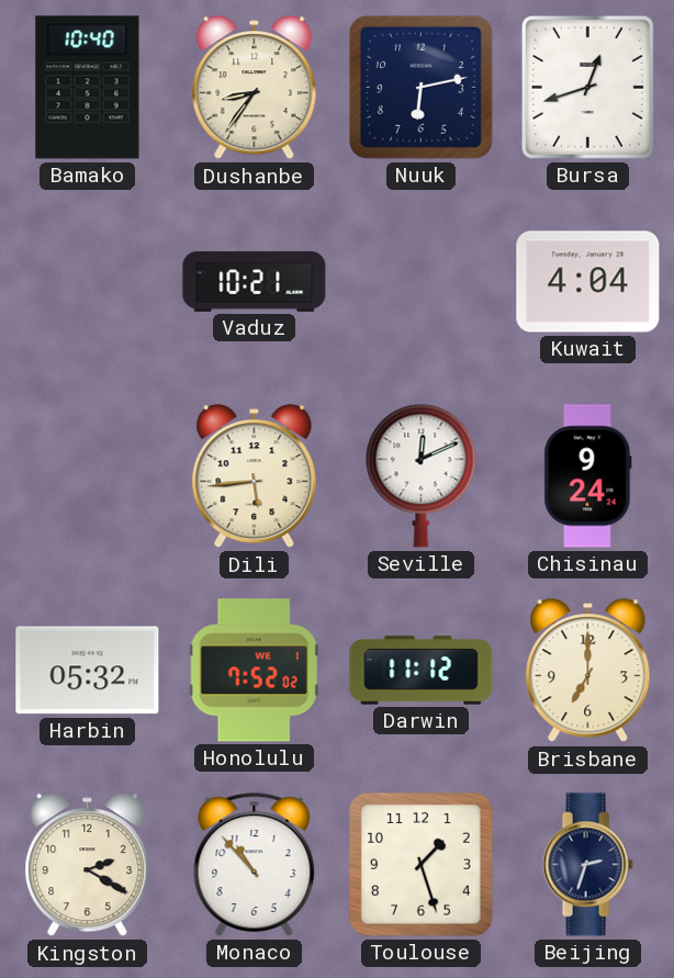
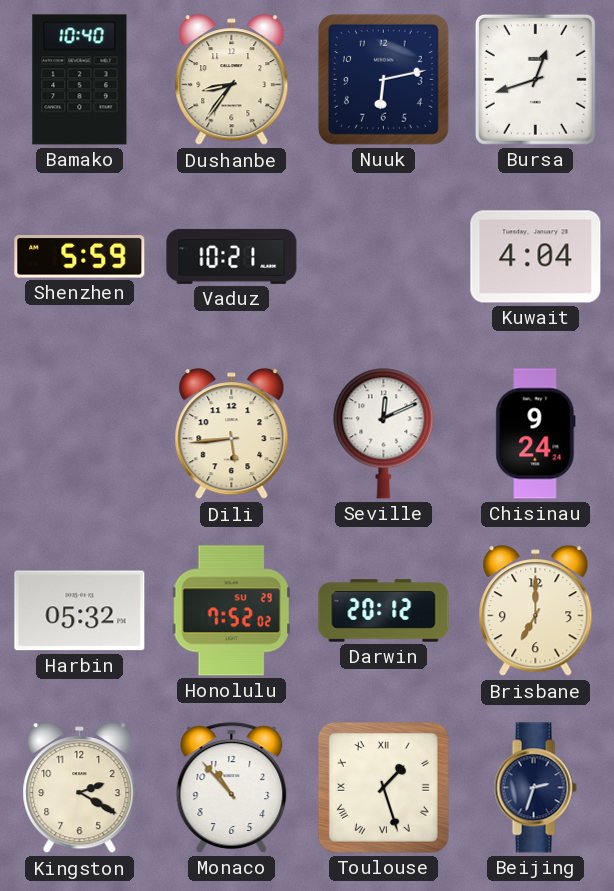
Shenzhen: none -> 5:59 (80, 257)
Honolulu date: WE 1 -> SU 29 (231, 611)
Darwin: 11:12 -> 20:12 (384, 611)
Toulouse numerals: Arabic -> Roman (383, 787)
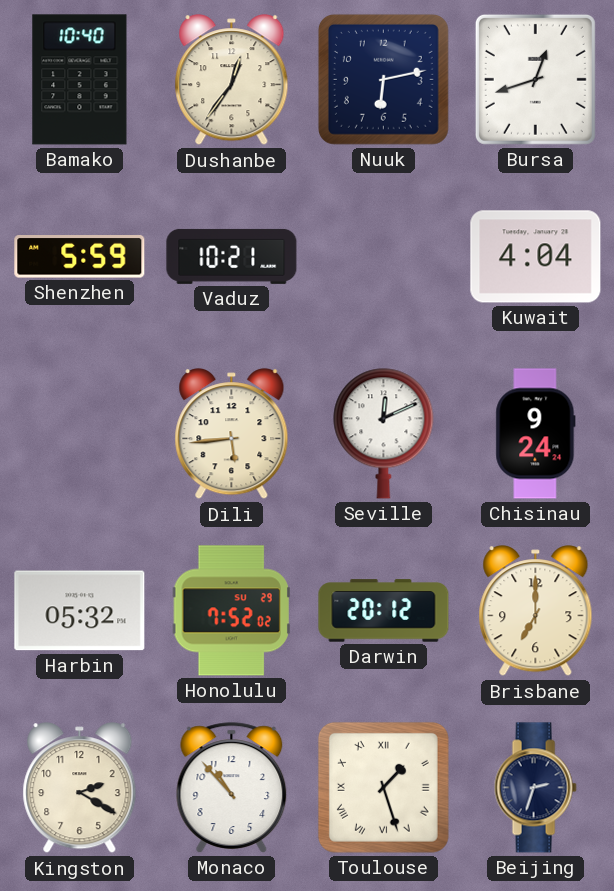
Dushanbe: 8:36 -> 12:36 (232, 80)
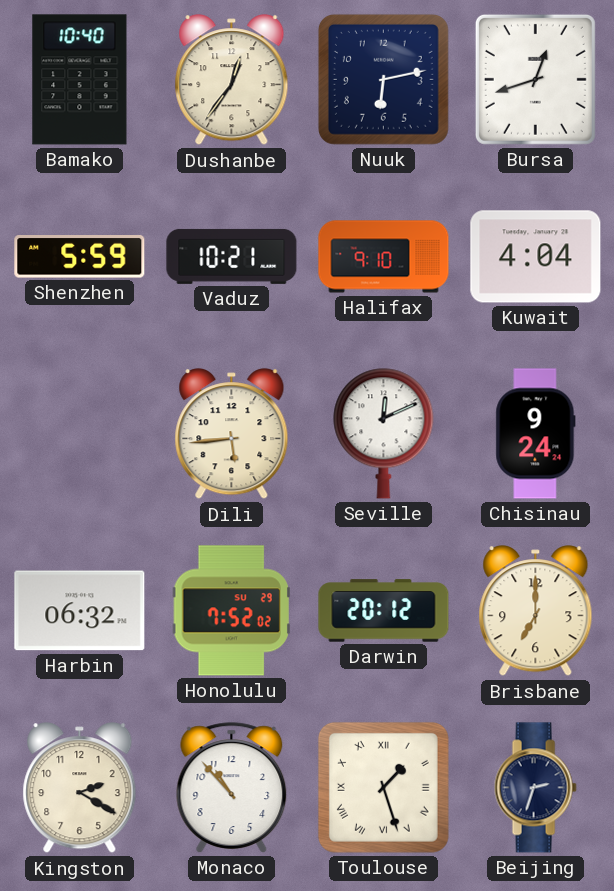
Halifax: none -> 9:10 (384, 257)
Harbin: 05:32 -> 06:32 (80, 611)
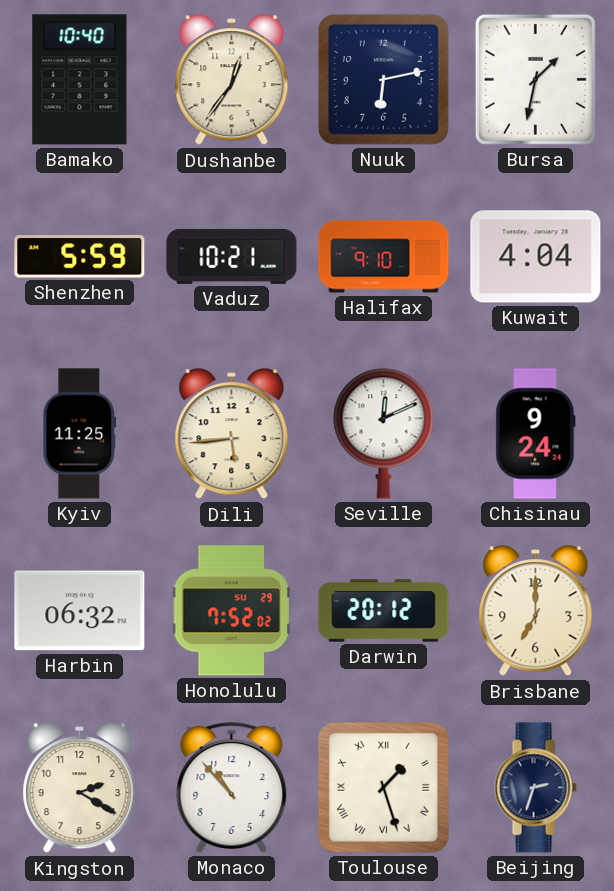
Bursa: 12:42 -> 1:32 (535, 79)
Kyiv: none -> 11:25 (80, 434)
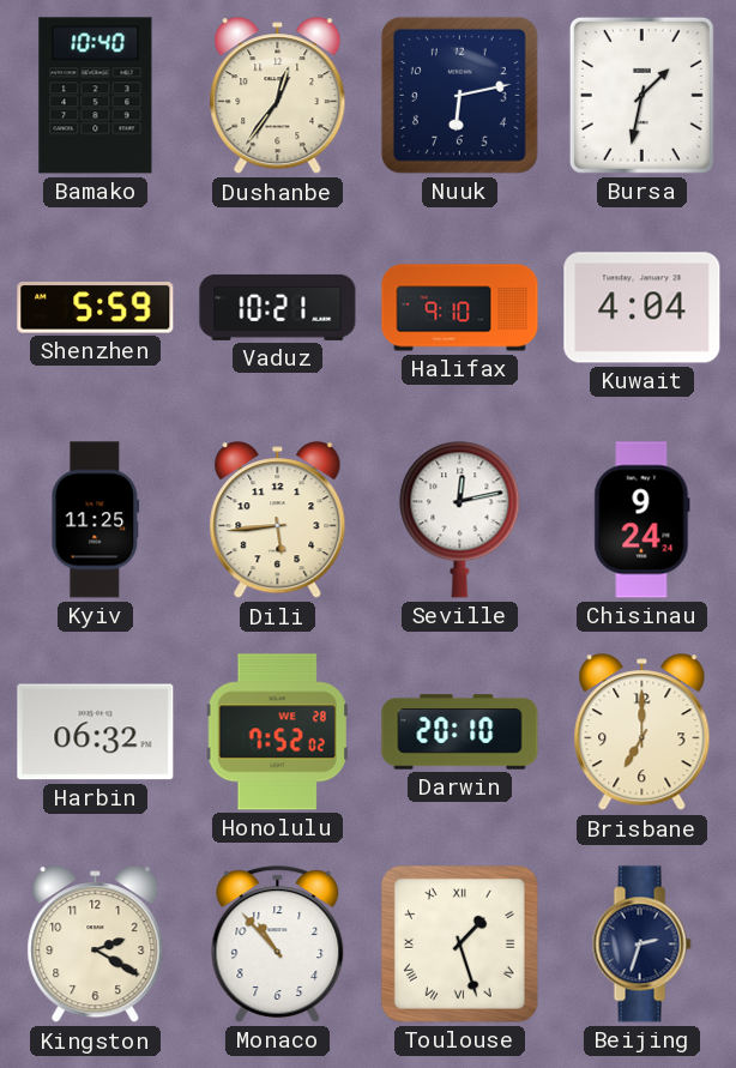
Seville: 12:11 -> 12:13 (460, 520)
Honolulu date: SU 29 -> WE 28 (277, 732)
Darwin: 20:12 -> 20:10 (460, 732)
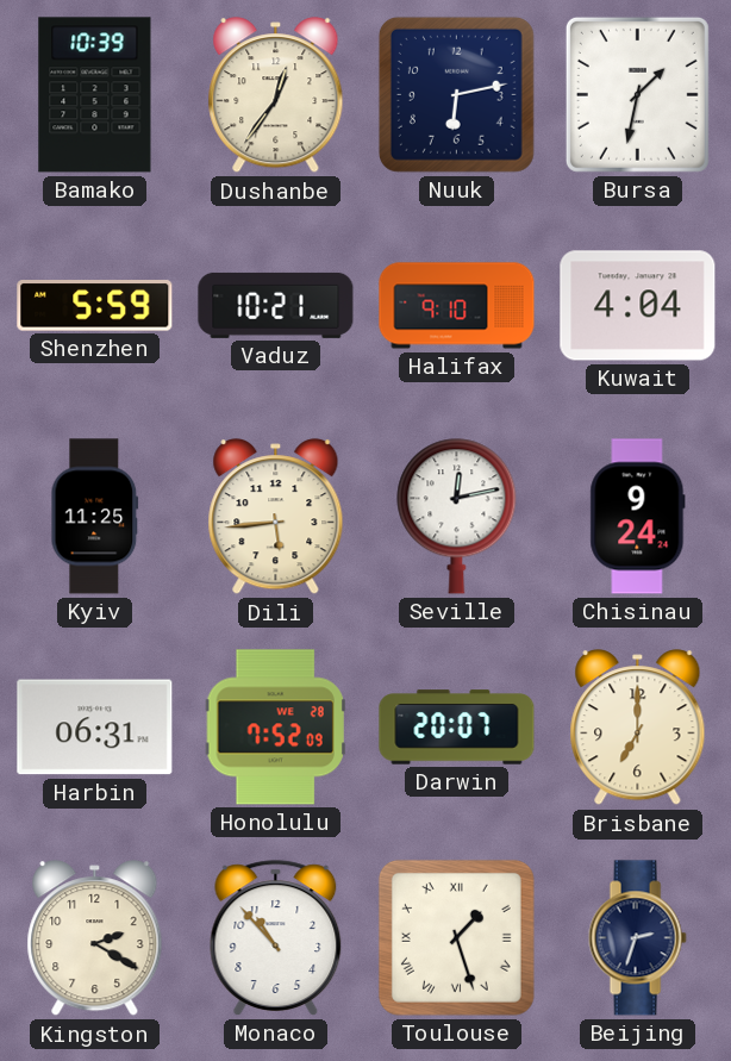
Bamako: 10:40 -> 10:39 (95, 95)
Harbin: 06:32 -> 06:31 (95, 728)
Honolulu: 7:52:02 -> 7:52:09 (275, 728)
Darwin: 20:10 -> 20:07 (457, 728)
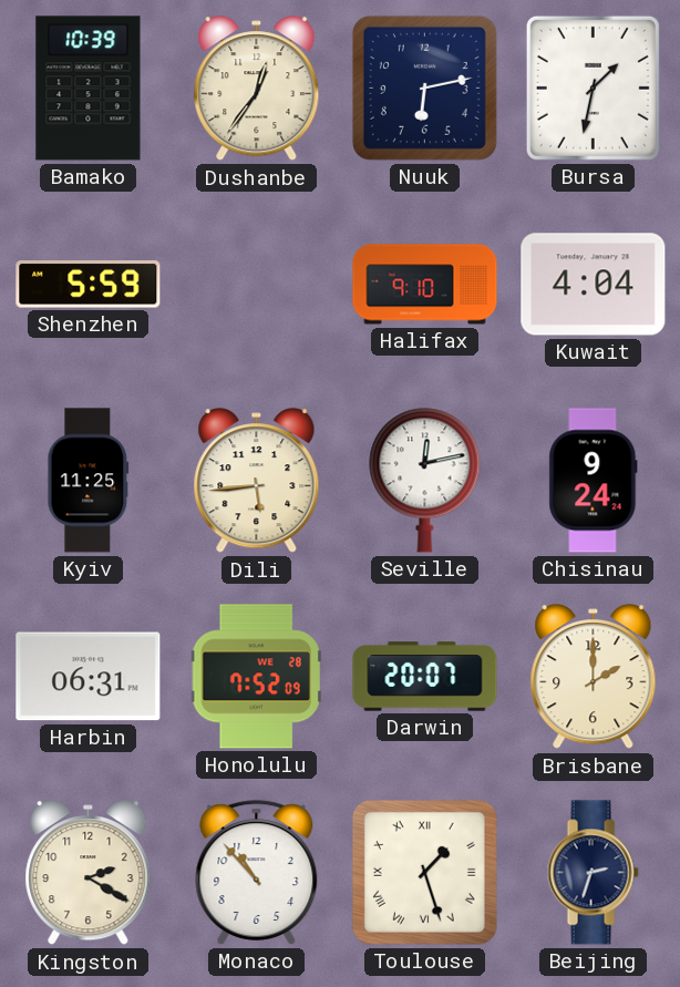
Vaduz: 10:21 -> none (276, 305)
Brisbane: 7:00 -> 2:00 (594, 677)
